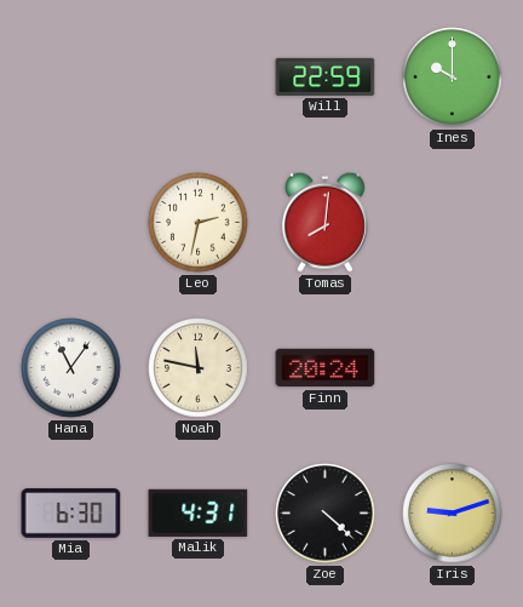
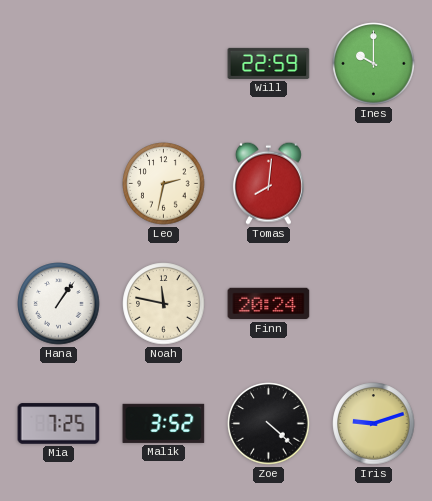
Hana: 11:06 -> 1:06 (59, 304)
Mia: 6:30 -> 7:25 (59, 424)
Malik: 4:31 -> 3:52 (164, 423)
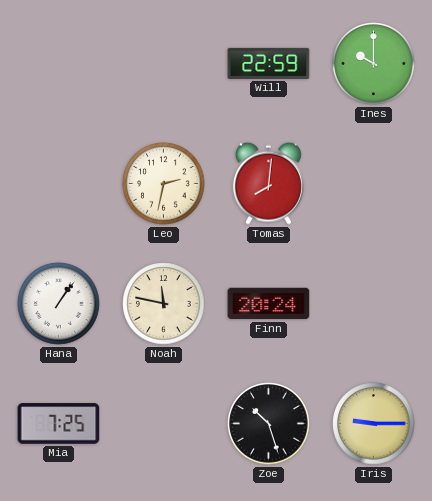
Malik: 3:52 -> none (164, 423)
Zoe: 4:22 -> 10:27 (269, 424)
Iris: 9:12 -> 9:15 (374, 424)
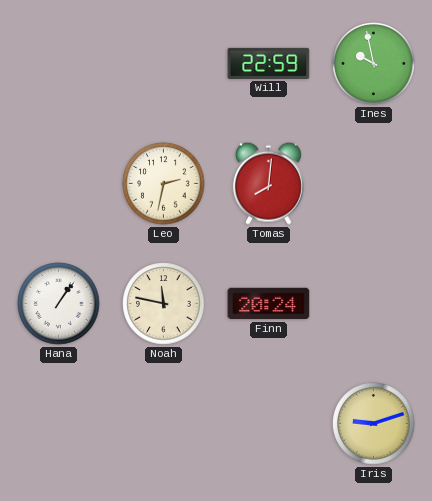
Ines: 10:00 -> 9:58 (374, 64)
Mia: 7:25 -> none (59, 424)
Zoe: 10:27 -> none (269, 424)
Iris: 9:15 -> 9:12 (374, 424)
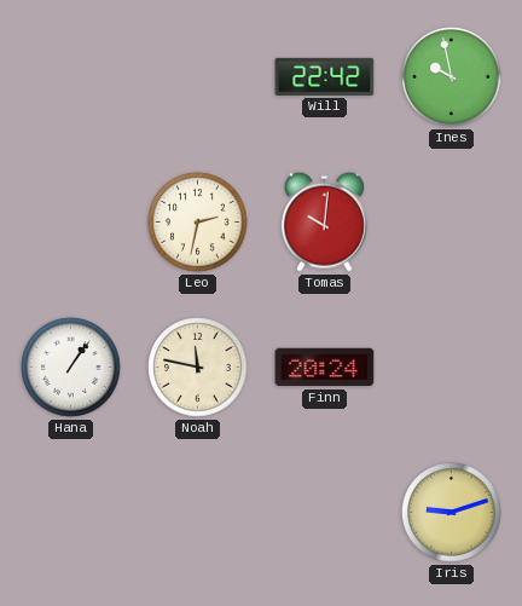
Will: 22:59 -> 22:42 (325, 76)
Tomas: 8:01 -> 10:01 (324, 221)
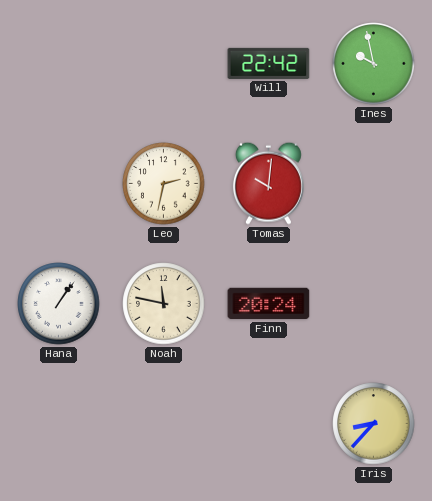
Iris: 9:12 -> 8:37 (374, 424)
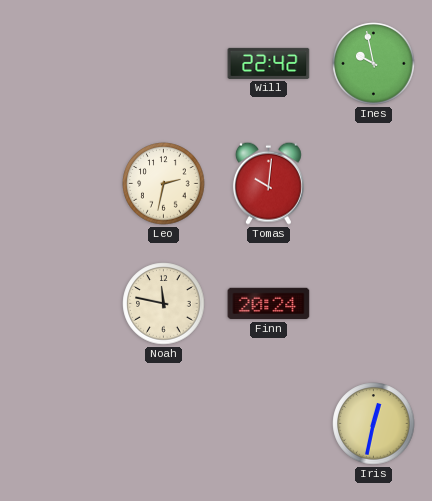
Hana: 1:06 -> none (59, 304)
Iris: 8:37 -> 12:32 (374, 424)
